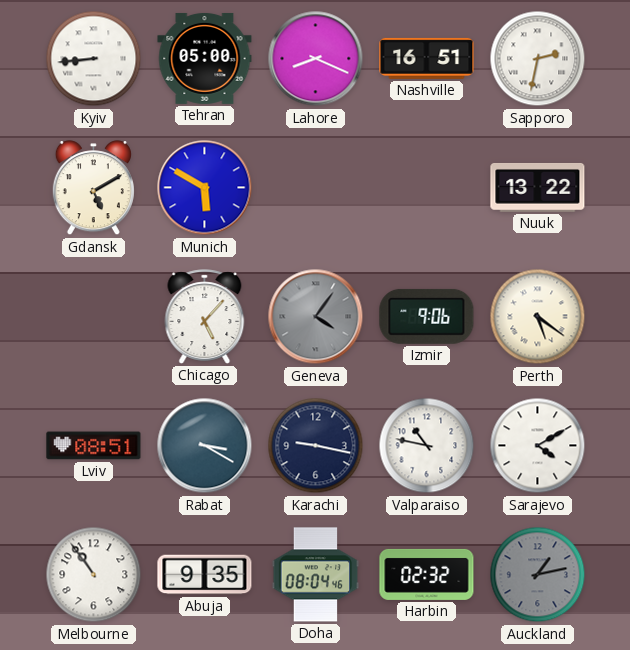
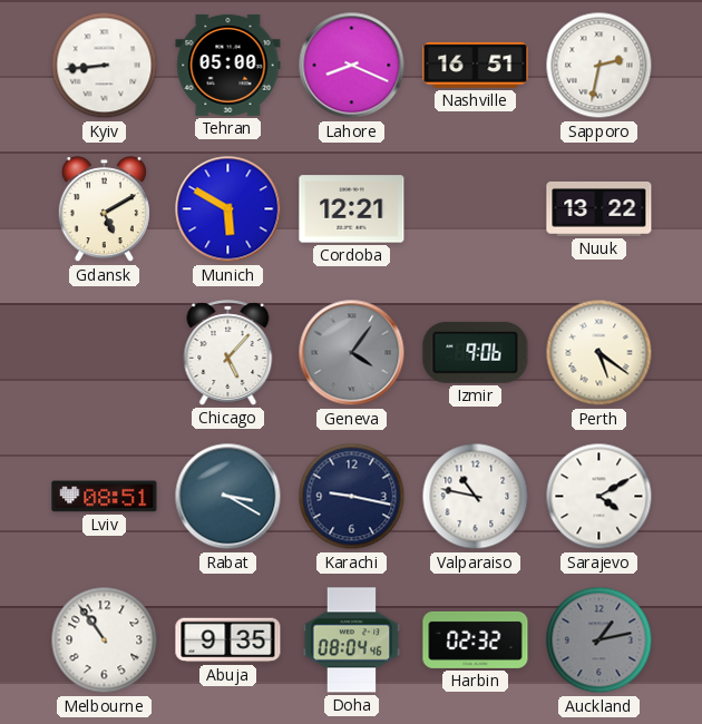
Cordoba: none -> 12:21 (352, 209)
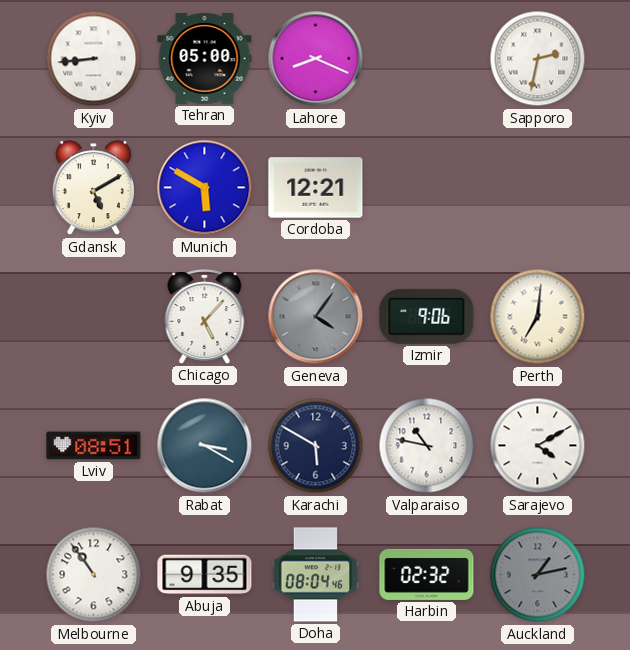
Nashville: 16:51 -> none (476, 65)
Nuuk: 13:22 -> none (599, 208)
Perth: 5:21 -> 7:01 (538, 317)
Karachi: 9:17 -> 5:50 (316, 446)
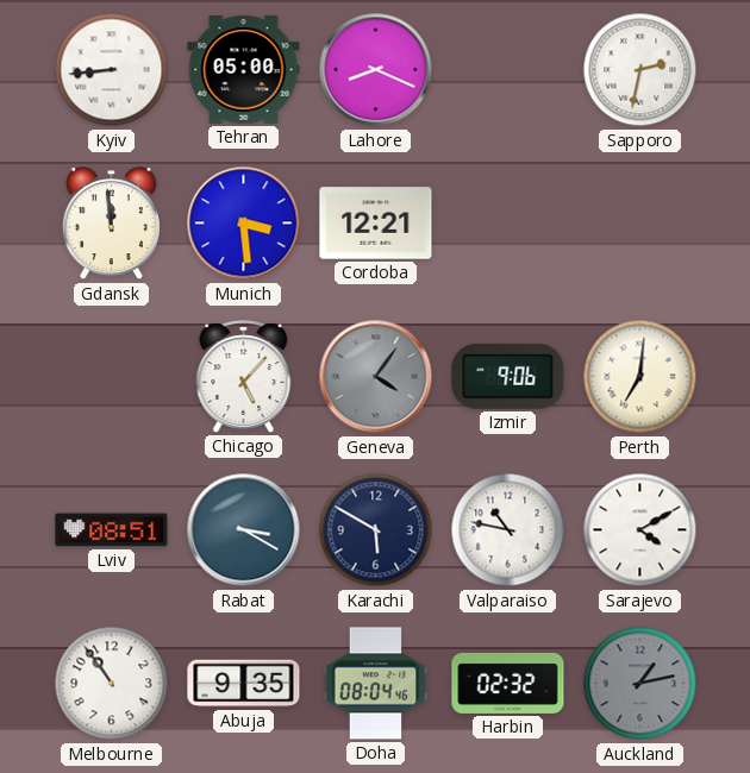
Gdansk: 5:10 -> 11:59 (111, 224)
Munich: 5:50 -> 3:29 (244, 224)
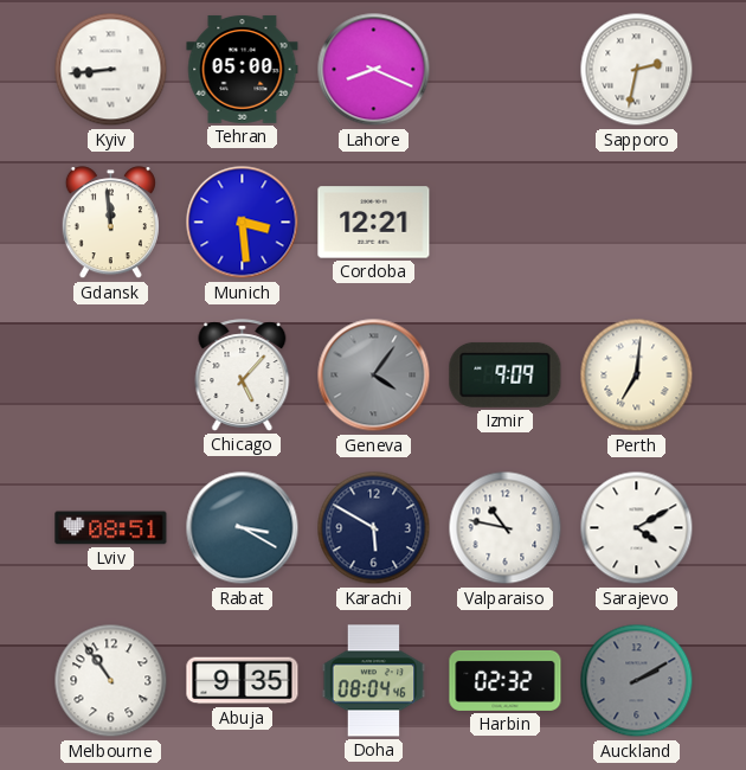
Izmir: 9:06 -> 9:09 (506, 374)
Auckland: 1:13 -> 2:10 (637, 681)
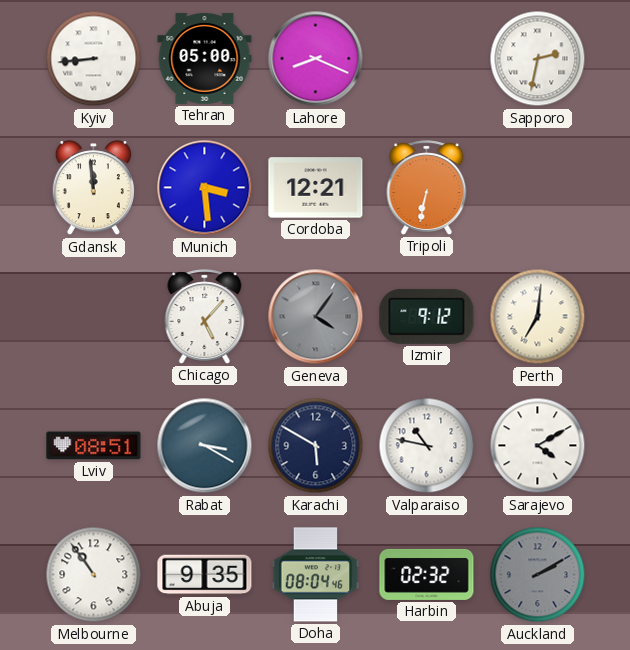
Tripoli: none -> 6:32 (427, 188)
Izmir: 9:09 -> 9:12 (427, 316)
